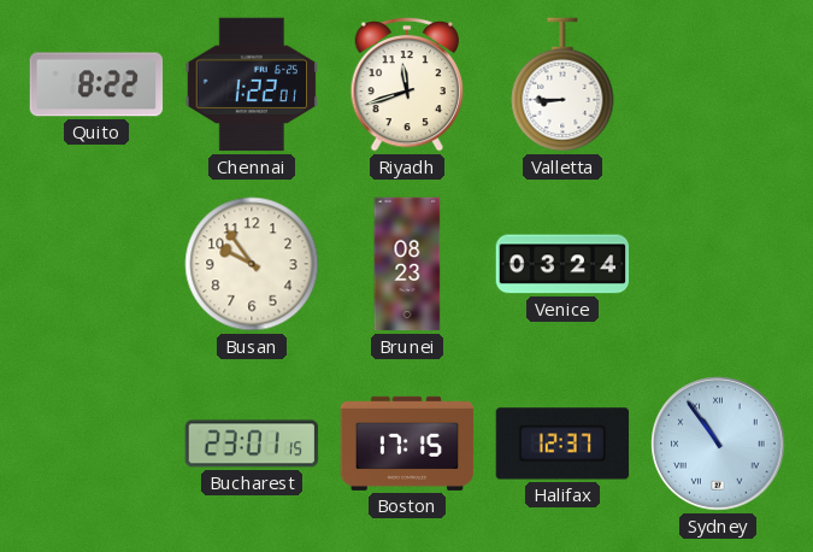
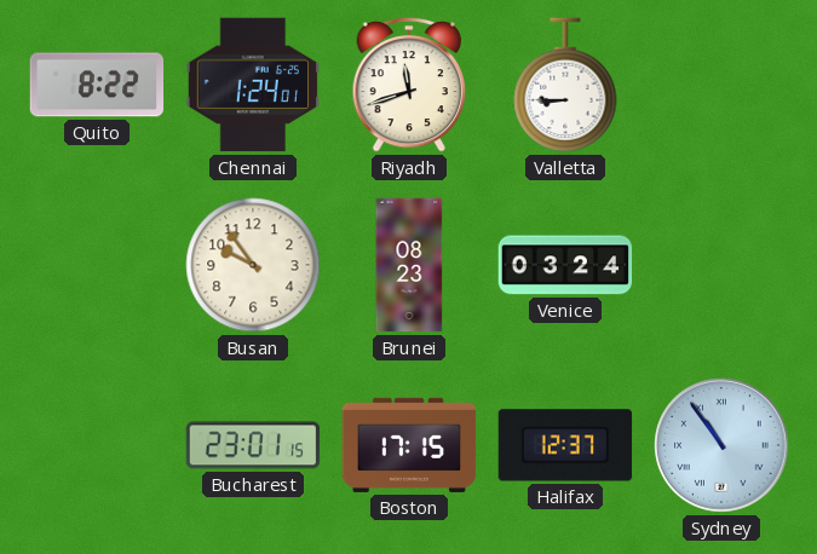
Chennai: 1:22 -> 1:24 (253, 85)
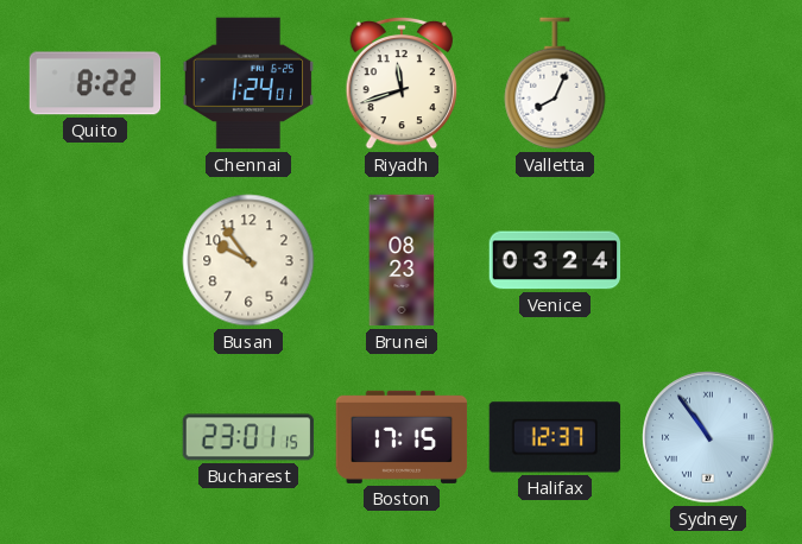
Valletta: 8:45 -> 8:04 (555, 83)
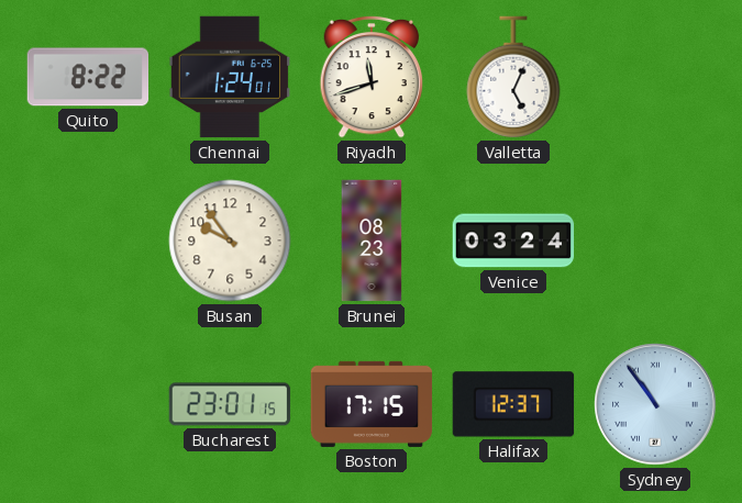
Valletta: 8:04 -> 5:04 (513, 77)
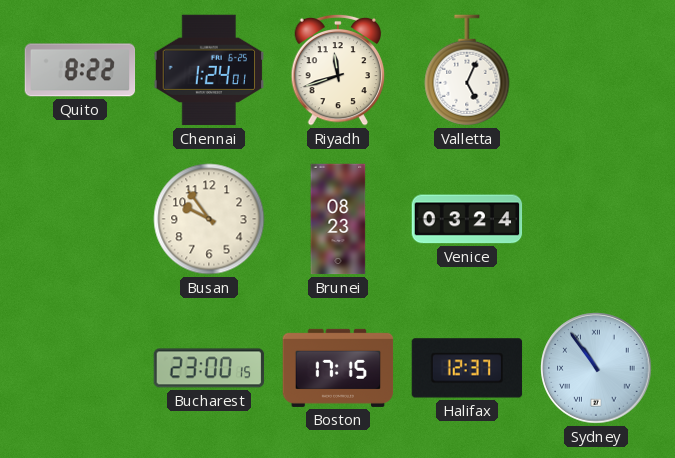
Bucharest: 23:01 -> 23:00 (209, 368)
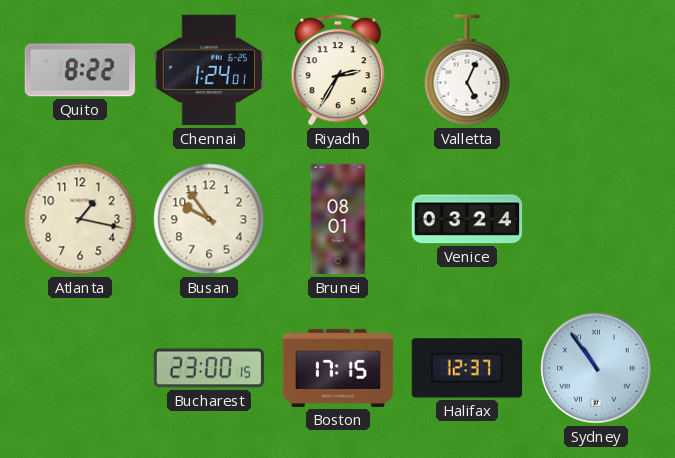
Riyadh: 11:42 -> 2:35 (338, 70)
Atlanta: none -> 1:17 (80, 219)
Brunei: 08:23 -> 08:01 (338, 219)
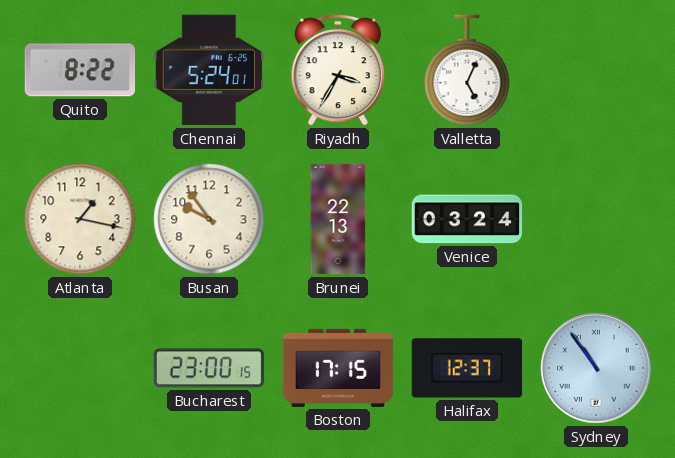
Chennai: 1:24 -> 5:24 (209, 70)
Riyadh: 2:35 -> 3:35 (338, 70)
Brunei: 08:01 -> 22:13 (338, 219)
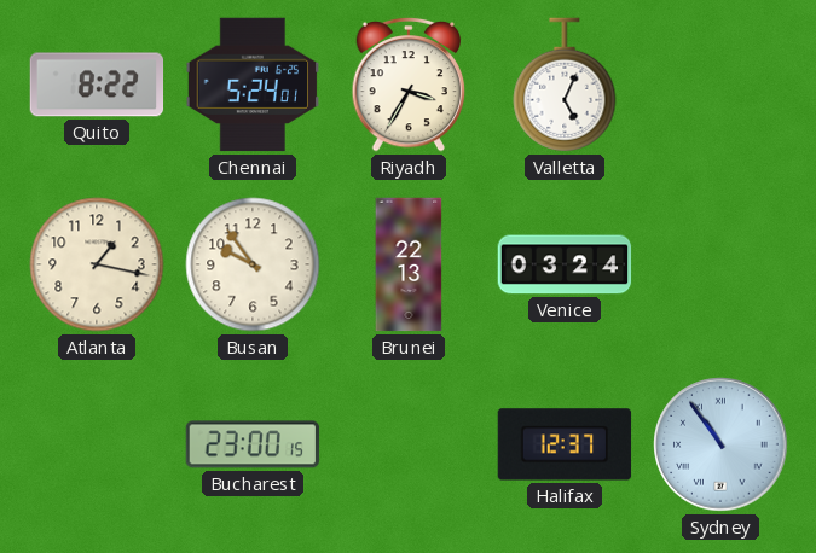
Boston: 17:15 -> none (338, 368)
